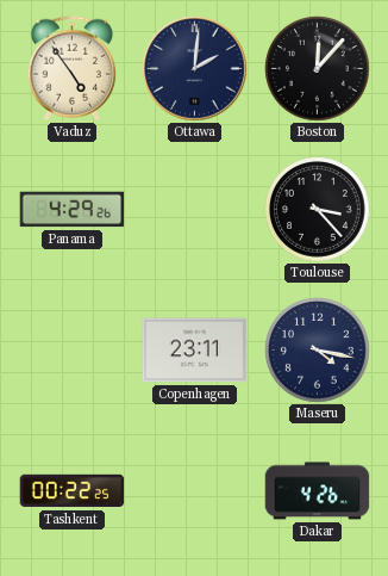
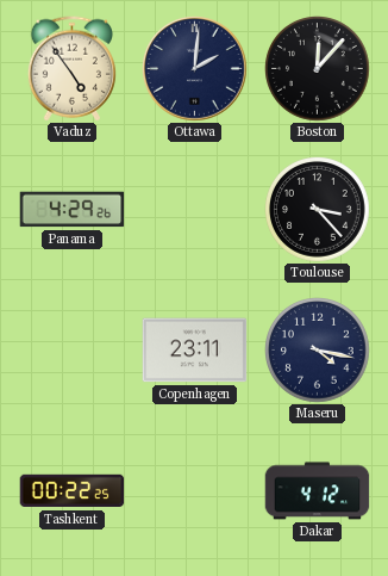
Dakar: 4:26 -> 4:12 (318, 491)
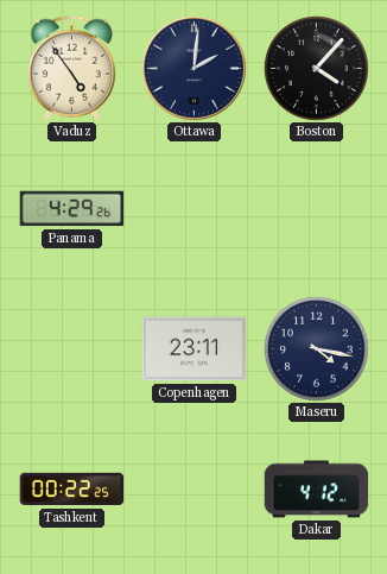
Boston: 12:07 -> 4:07 (317, 69)
Toulouse: 3:23 -> none (318, 210)
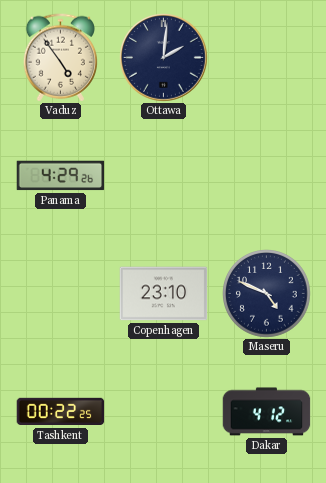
Boston: 4:07 -> none (317, 69)
Copenhagen: 23:11 -> 23:10 (164, 294)
Maseru: 4:17 -> 4:49 (267, 294)
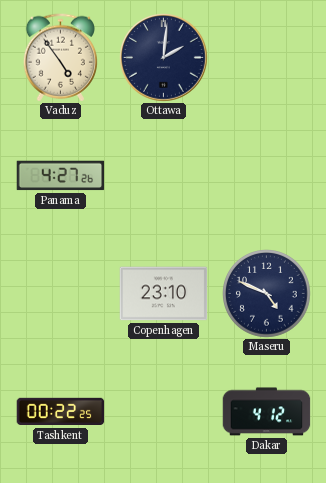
Panama: 4:29 -> 4:27 (61, 176)
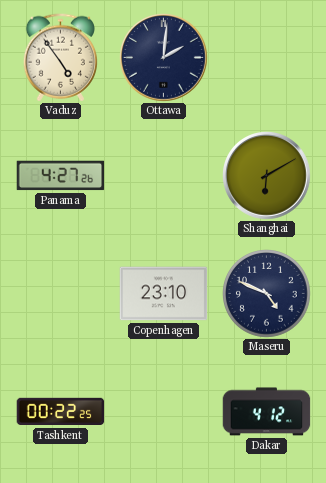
Shanghai: none -> 6:10 (267, 176)
